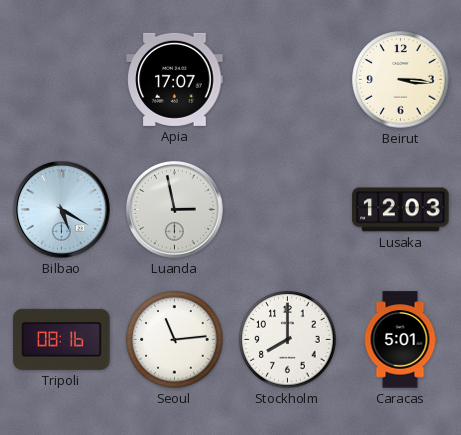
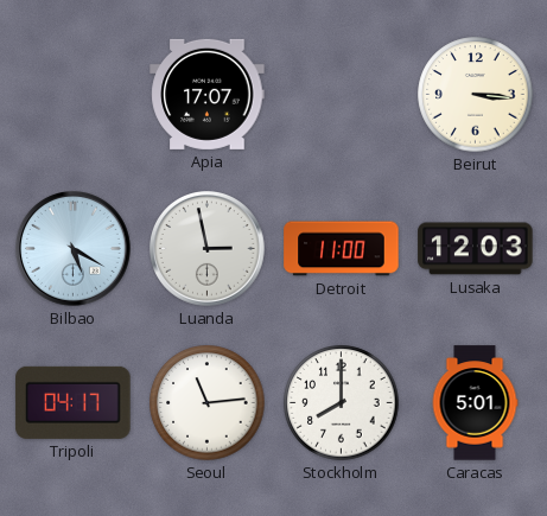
Detroit: none -> 11:00 (342, 249)
Tripoli: 08:16 -> 04:17 (74, 402)
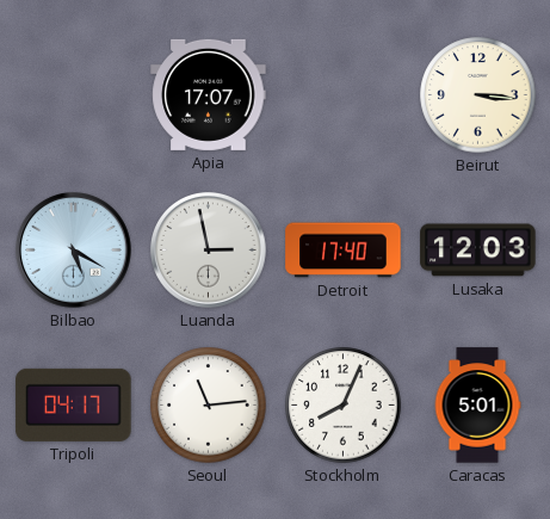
Detroit: 11:00 -> 17:40 (344, 251)
Stockholm: 8:00 -> 8:04 (344, 406)
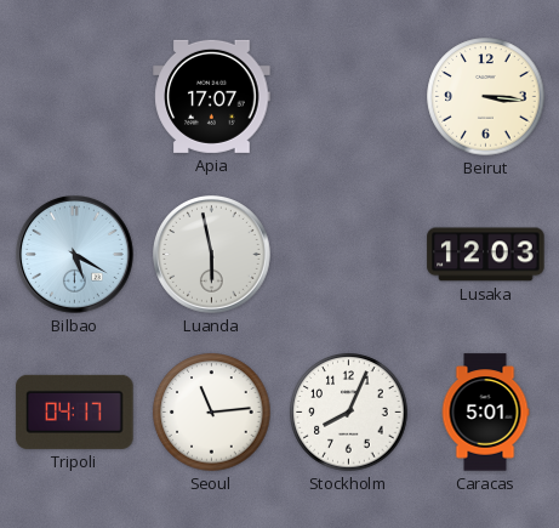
Luanda: 2:58 -> 5:58 (212, 255)
Detroit: 17:40 -> none (344, 251)
